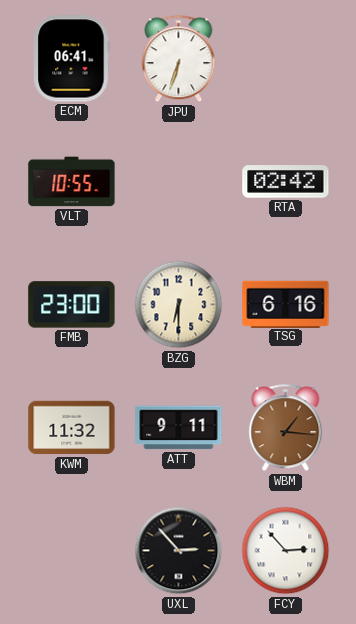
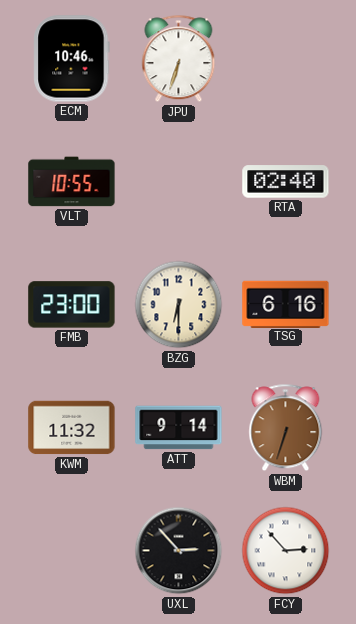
ECM: 06:41 -> 10:46 (72, 59)
RTA: 02:42 -> 02:40 (286, 182)
ATT: 9:11 -> 9:14 (179, 428)
WBM: 1:16 -> 6:33 (286, 428)
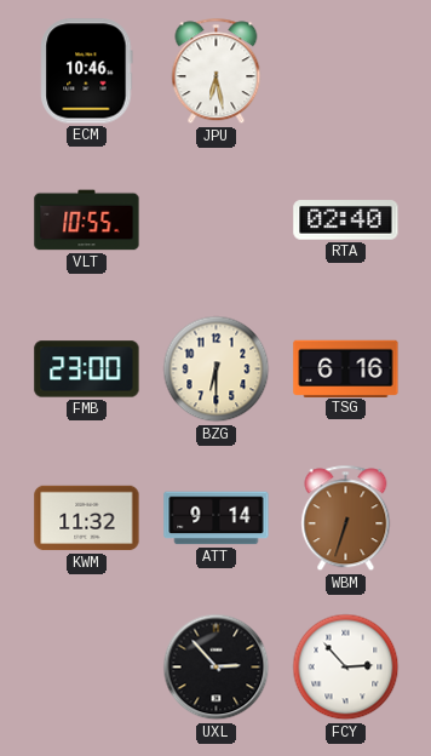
JPU: 6:33 -> 6:28 (217, 71)
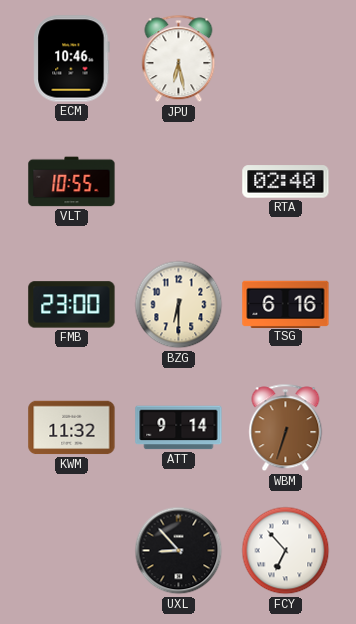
UXL: 2:53 -> 8:53 (179, 551)
FCY: 2:53 -> 6:53 (286, 551)
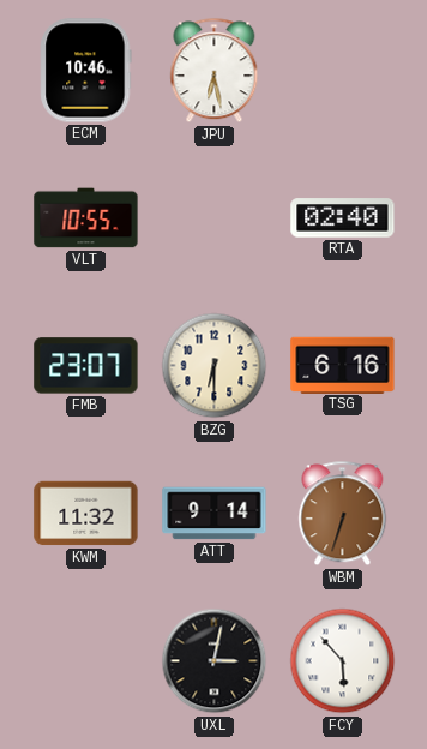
FMB: 23:00 -> 23:07 (86, 366)
UXL: 8:53 -> 3:02 (215, 661)
FCY: 6:53 -> 5:53 (343, 661)
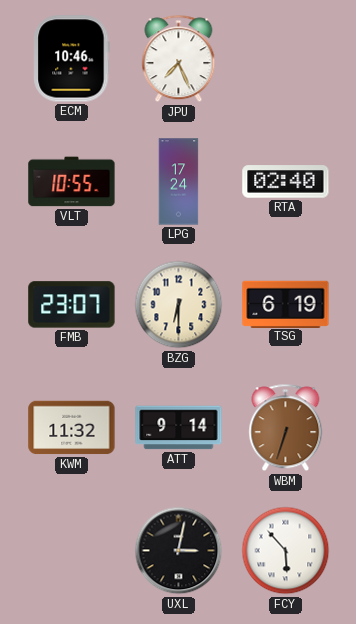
JPU: 6:28 -> 7:26 (179, 59)
LPG: none -> 17:24 (179, 182)
TSG: 6:16 -> 6:19 (286, 304)
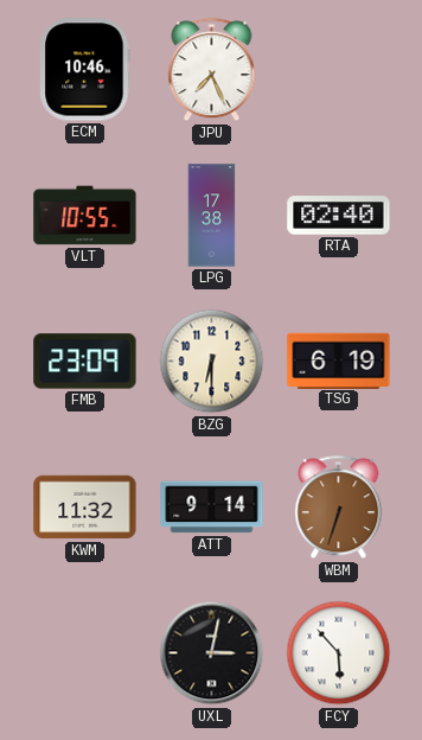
LPG: 17:24 -> 17:38 (212, 216)
FMB: 23:07 -> 23:09 (85, 362)
